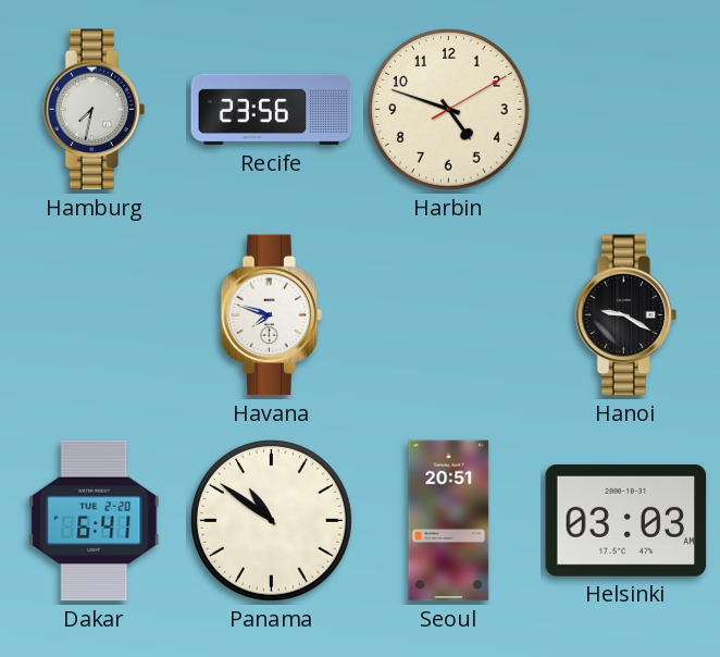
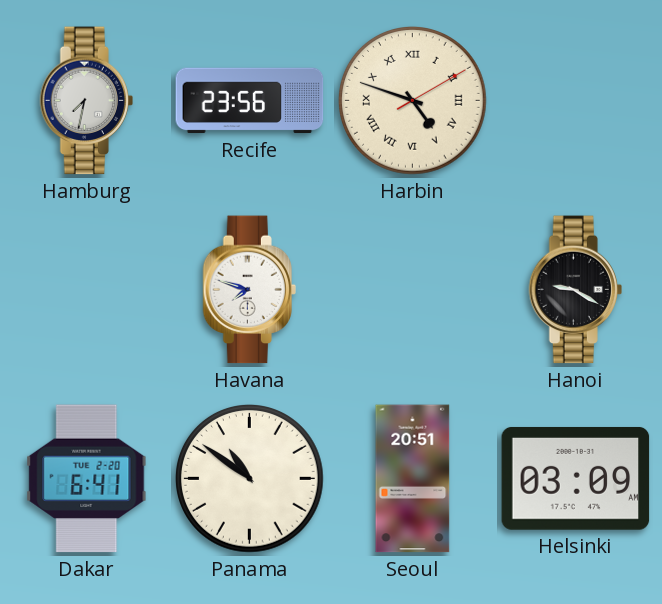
Harbin numerals: Arabic -> Roman (413, 101)
Helsinki: 03:03 -> 03:09 (576, 478)
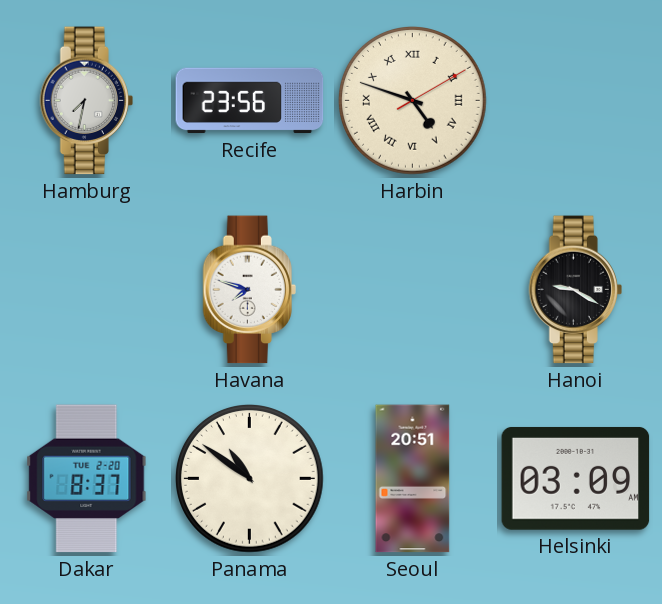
Dakar: 6:41 -> 8:37 (87, 479)
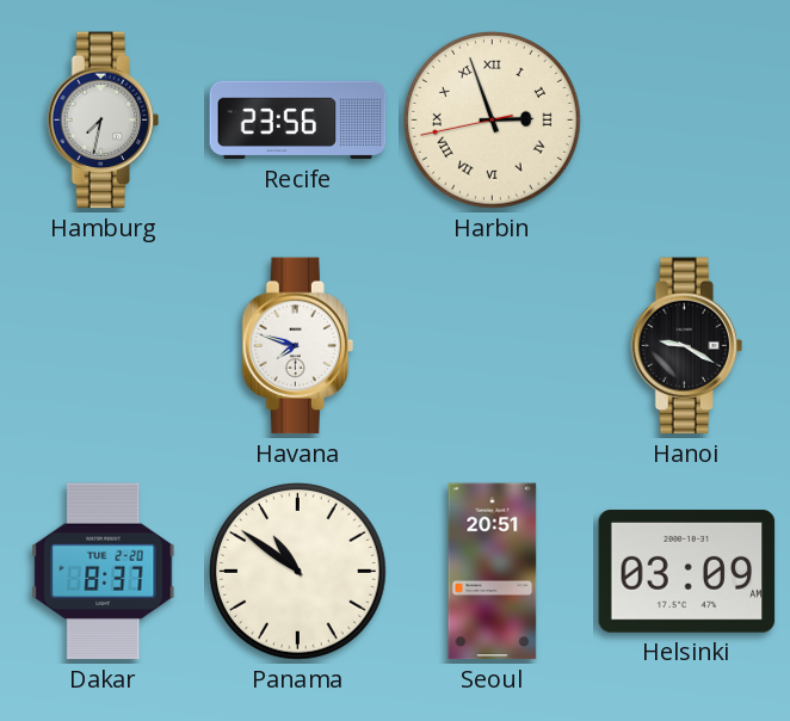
Harbin: 4:48 -> 2:56 (493, 121)
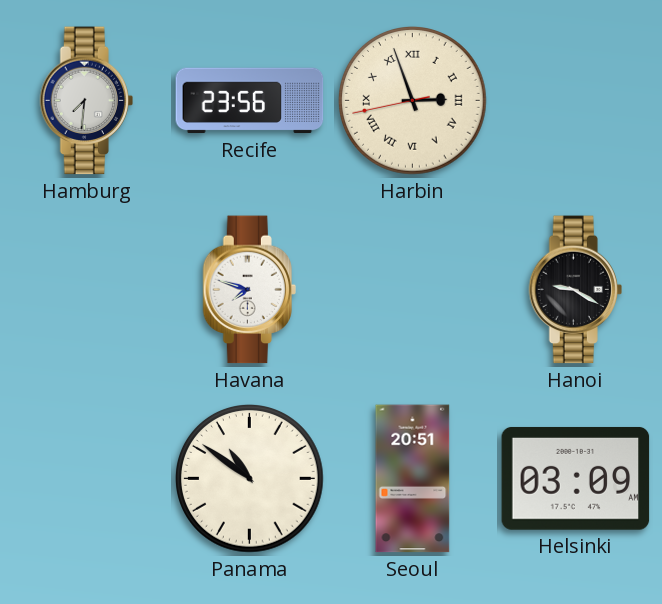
Hamburg: 7:32 -> 7:31 (86, 101)
Dakar: 8:37 -> none (104, 572)
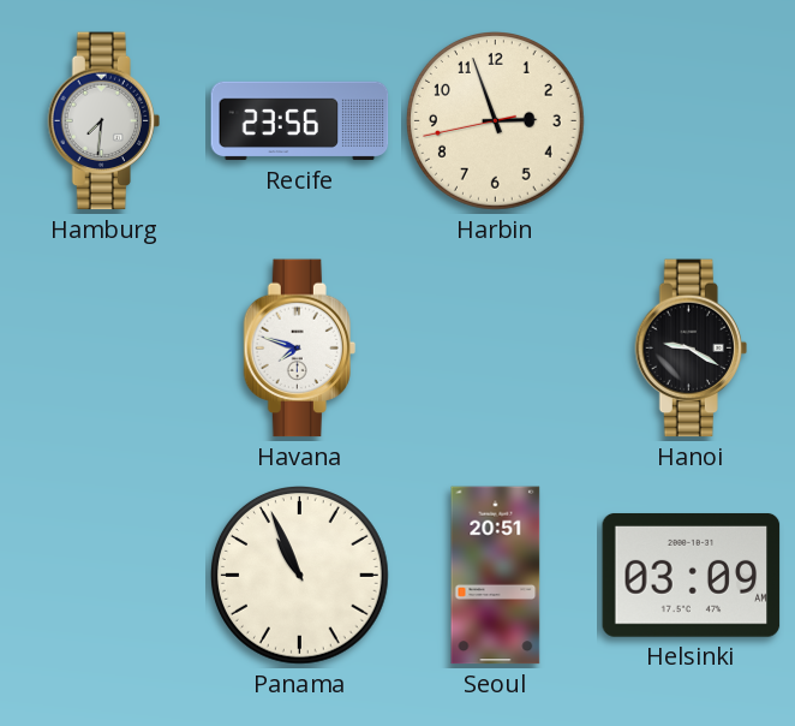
Harbin numerals: Roman -> Arabic (496, 121)
Panama: 10:51 -> 10:56 (300, 576)
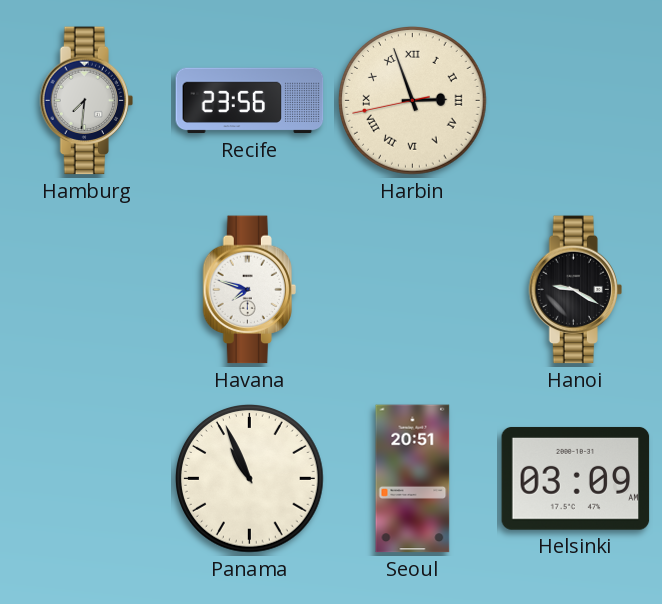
Harbin numerals: Arabic -> Roman (413, 101)
